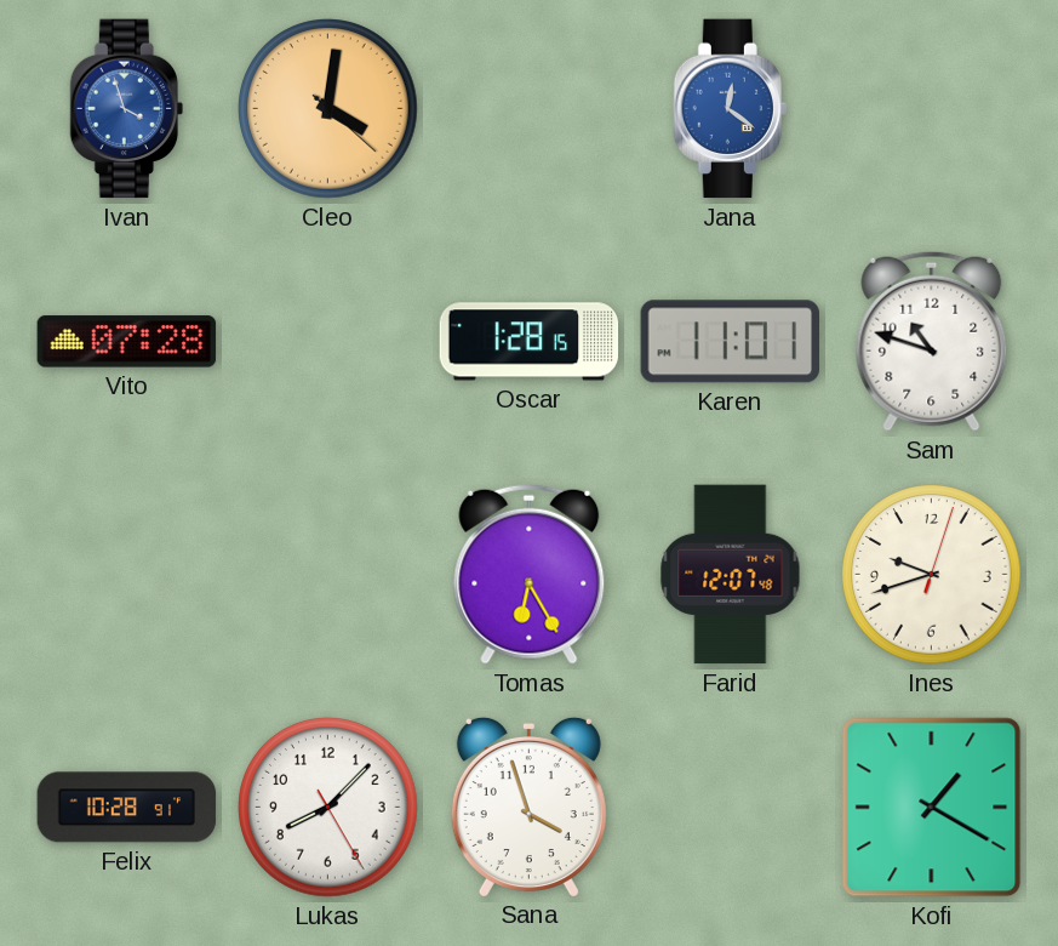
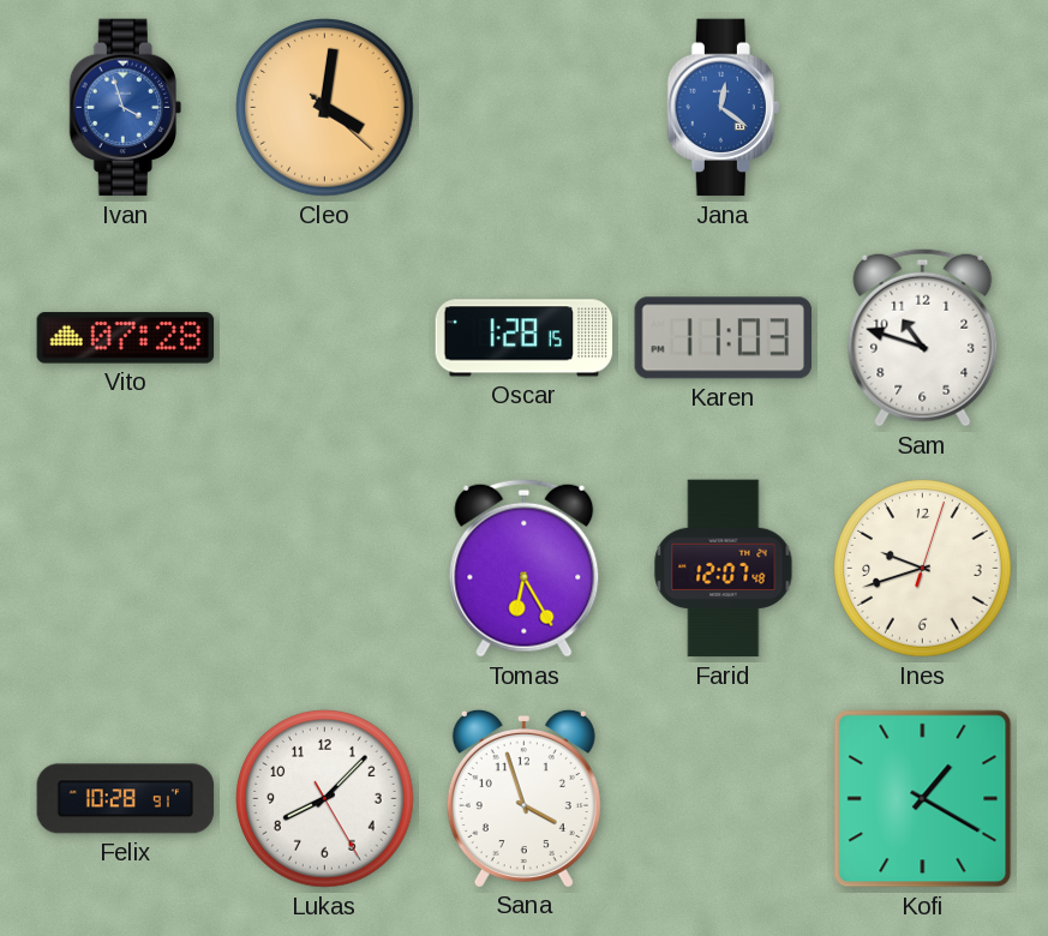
Karen: 11:01 -> 11:03 (724, 338)
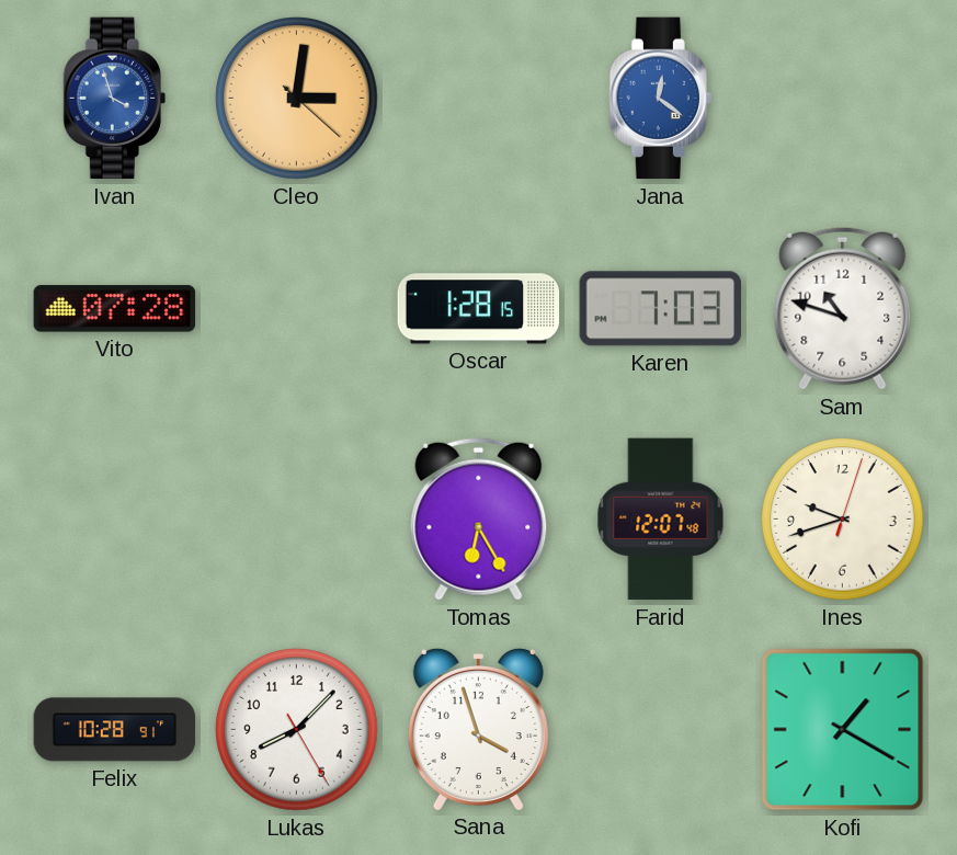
Cleo: 4:01 -> 3:01 (297, 99)
Karen: 11:03 -> 7:03 (661, 309)
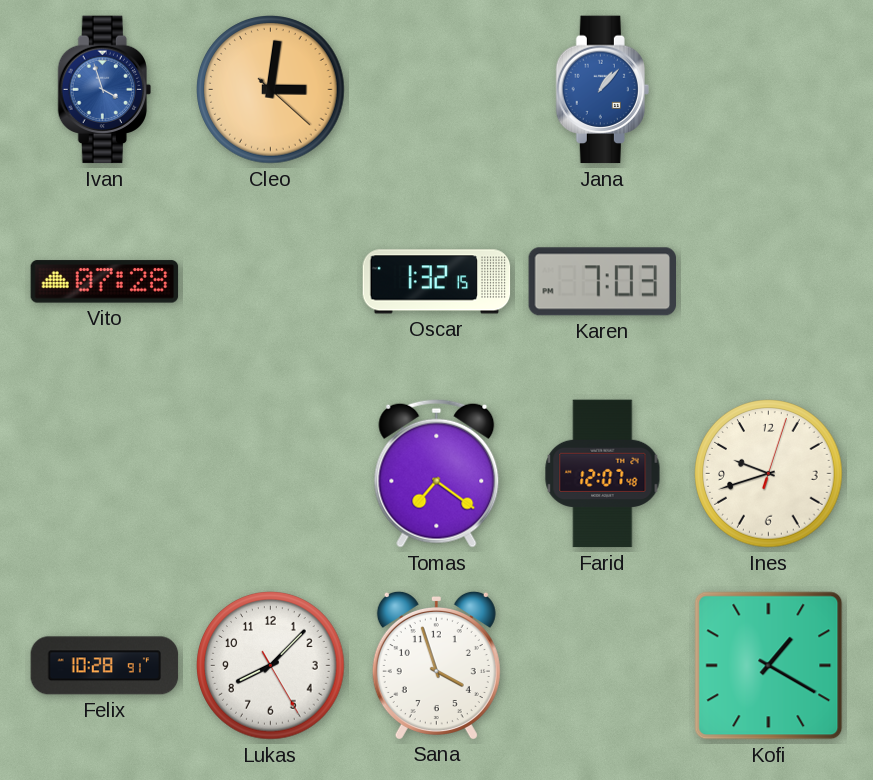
Jana: 12:21 -> 1:07 (602, 90)
Oscar: 1:28 -> 1:32 (437, 282)
Sam: 10:48 -> none (843, 308)
Tomas: 6:25 -> 7:21 (437, 473)
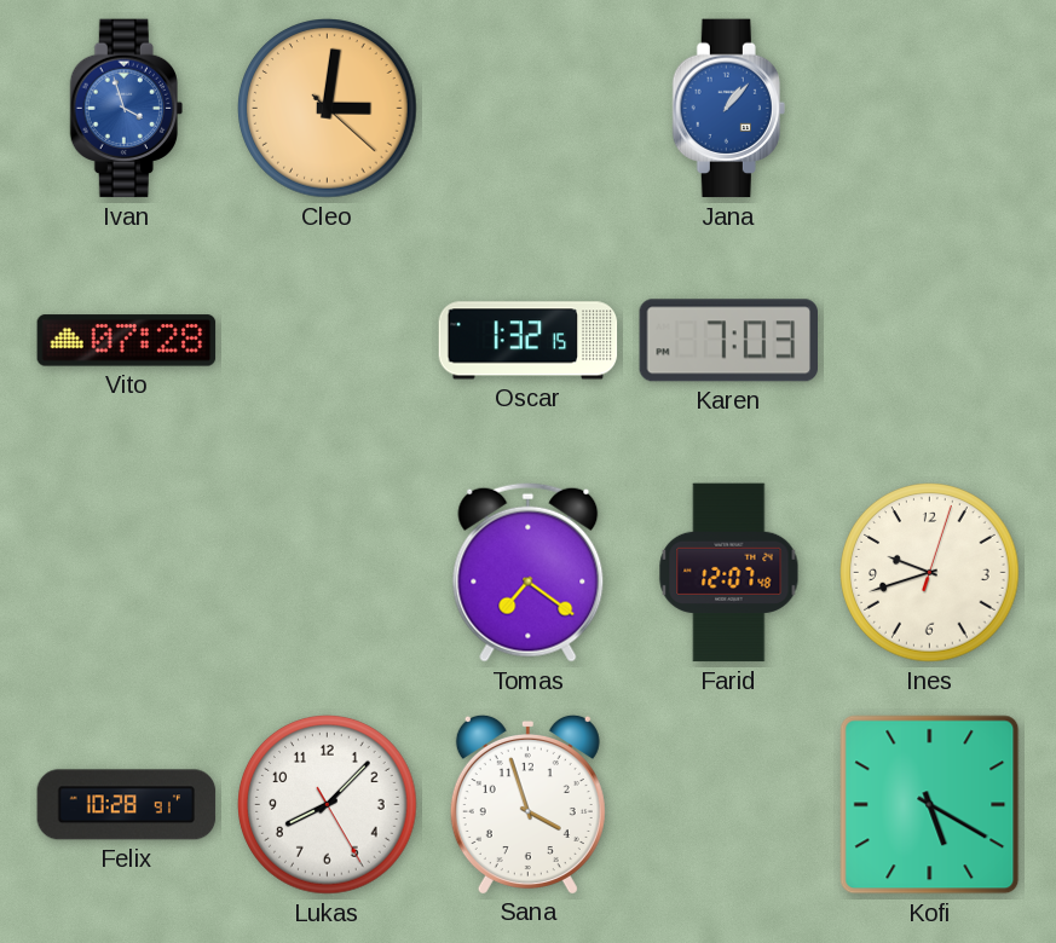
Kofi: 1:20 -> 5:20 (930, 805)
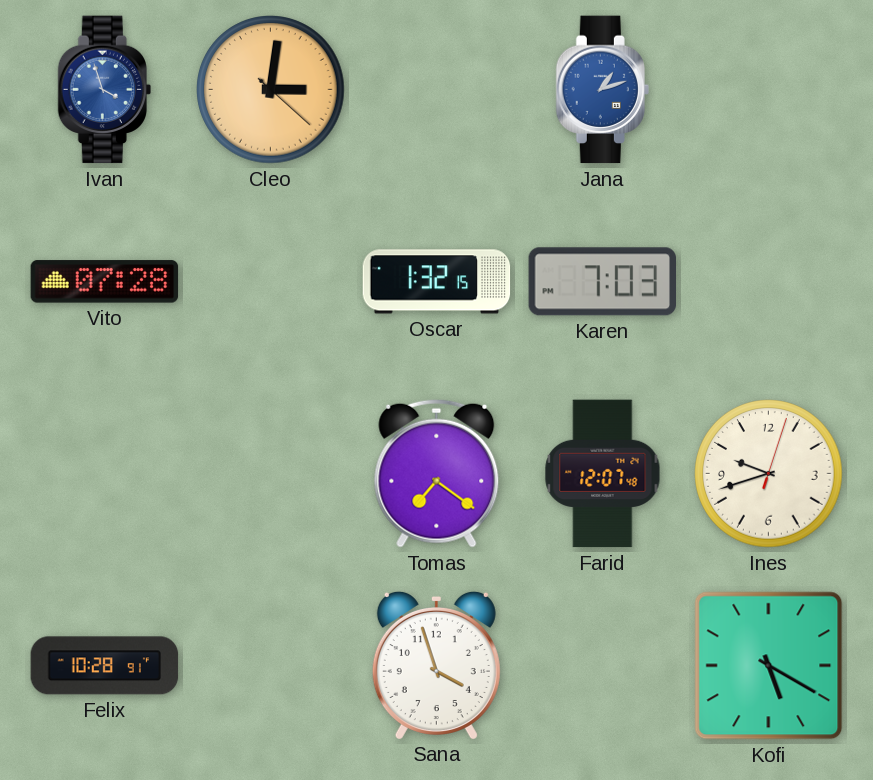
Jana: 1:07 -> 1:12 (602, 90)
Lukas: 8:07 -> none (328, 805)
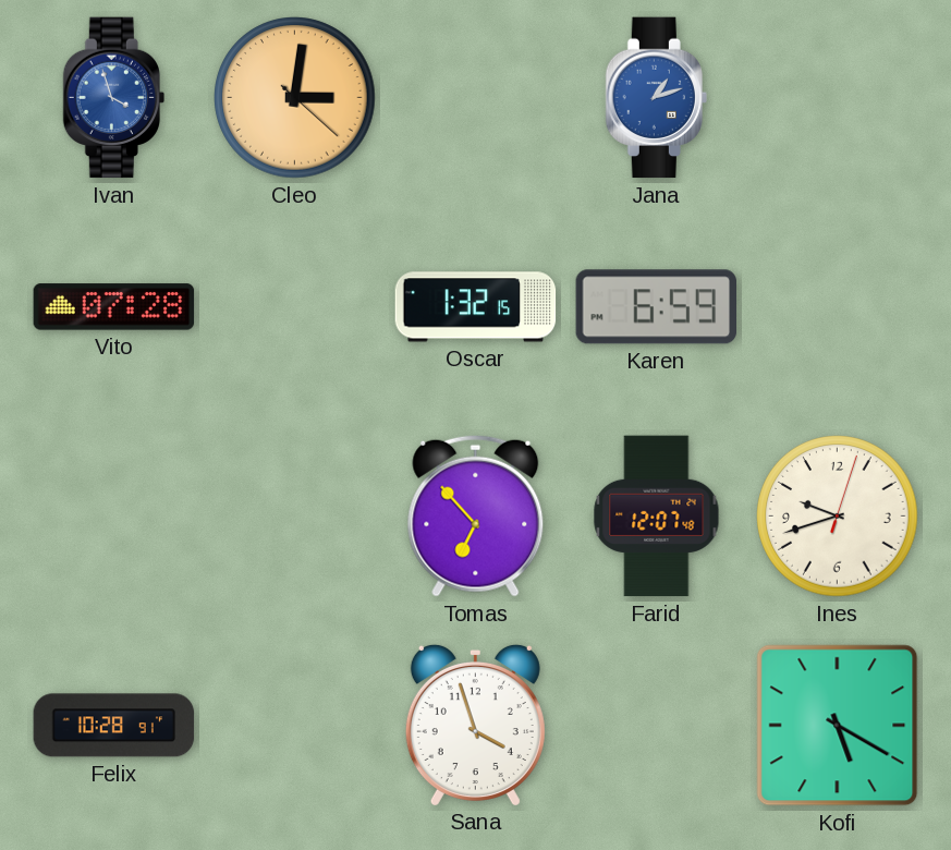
Karen: 7:03 -> 6:59 (657, 307)
Tomas: 7:21 -> 6:53 (476, 515)
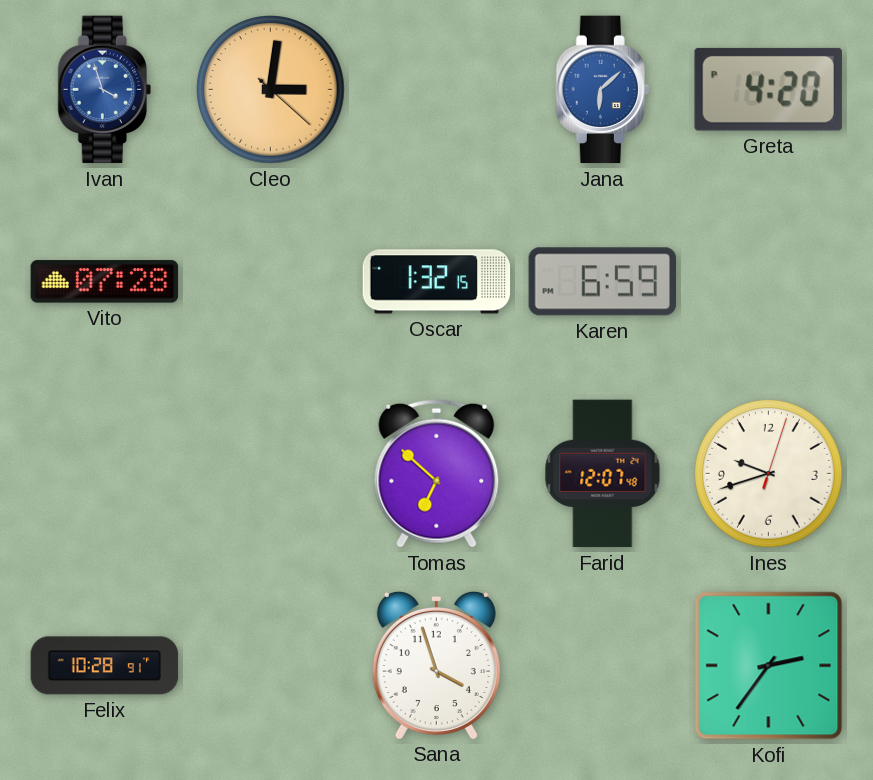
Jana: 1:12 -> 6:08 (602, 90)
Greta: none -> 4:20 (768, 89)
Tomas: 6:53 -> 6:52 (437, 473)
Kofi: 5:20 -> 2:36 (769, 666)
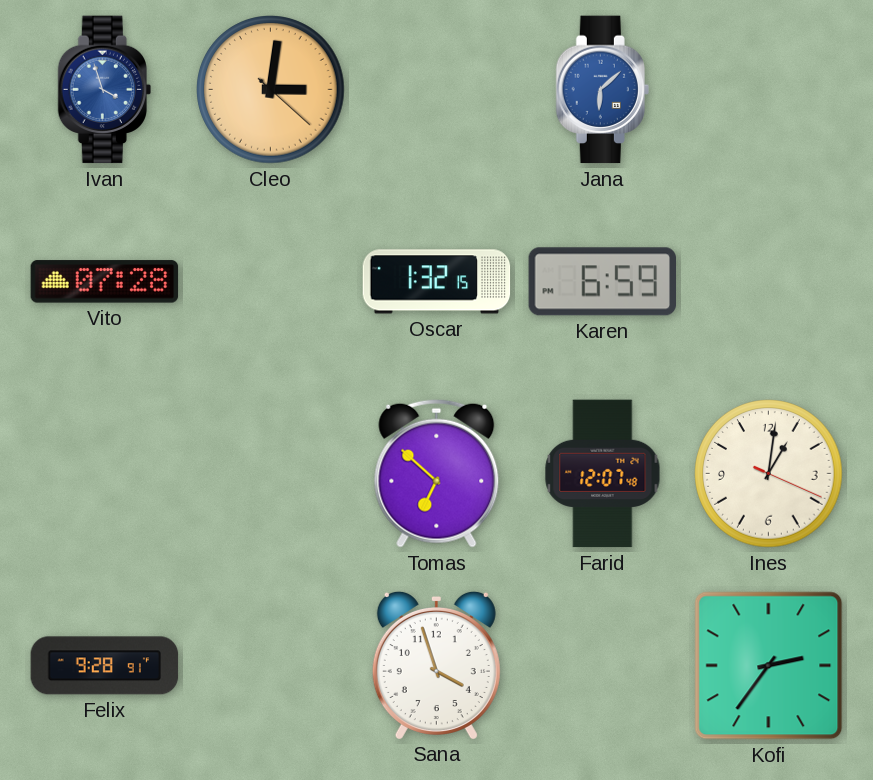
Greta: 4:20 -> none (768, 89)
Ines: 9:42 -> 1:01 (769, 474)
Felix: 10:28 -> 9:28 (105, 666)
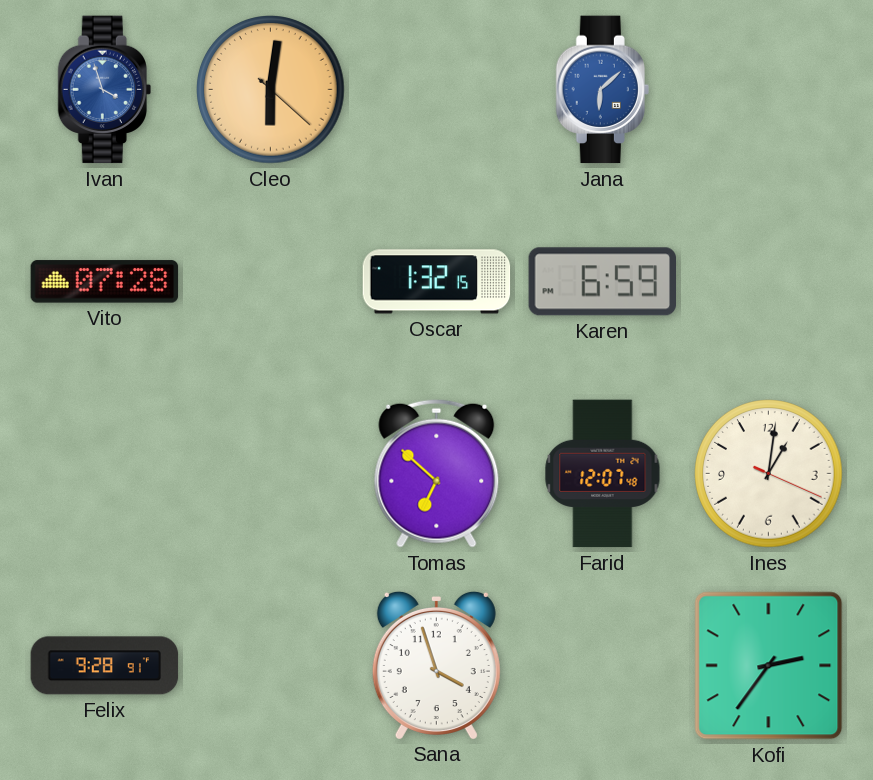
Cleo: 3:01 -> 6:01 (271, 90)
